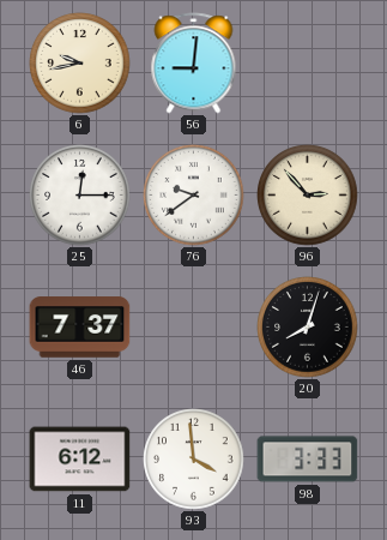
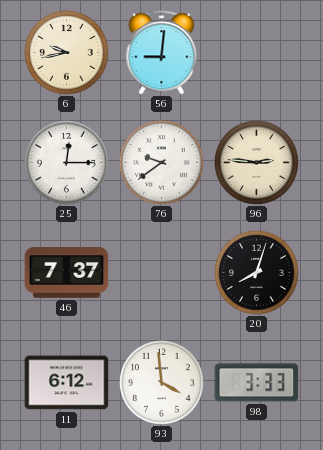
96: 2:53 -> 2:46 (257, 163)
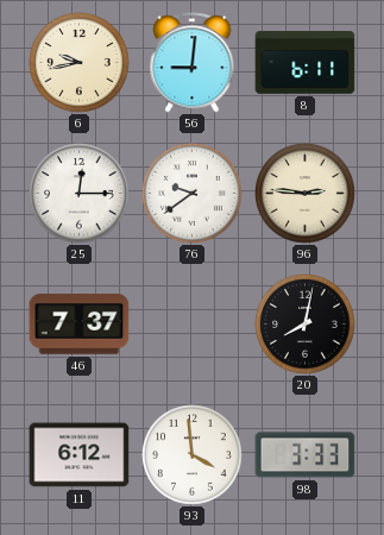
8: none -> 6:11 (306, 63)
20: 8:03 -> 8:02 (306, 325)
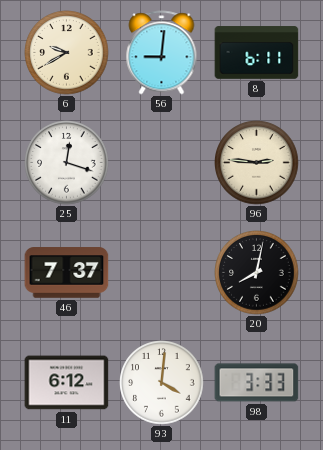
6: 9:43 -> 9:40 (67, 53)
25: 12:15 -> 12:18 (67, 163)
76: 9:39 -> none (193, 194)
93: 3:59 -> 4:01 (162, 383)
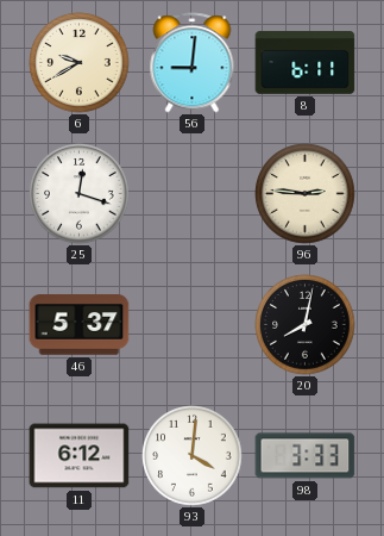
46: 7:37 -> 5:37 (80, 325)
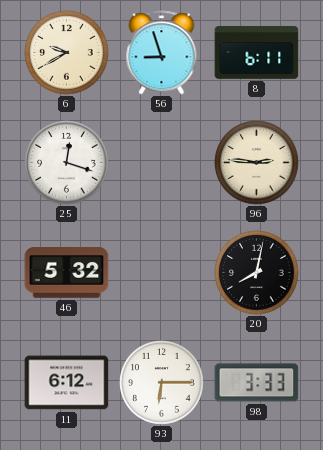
56: 9:01 -> 8:57 (162, 53)
46: 5:37 -> 5:32 (67, 273)
93: 4:01 -> 6:15 (162, 383)
